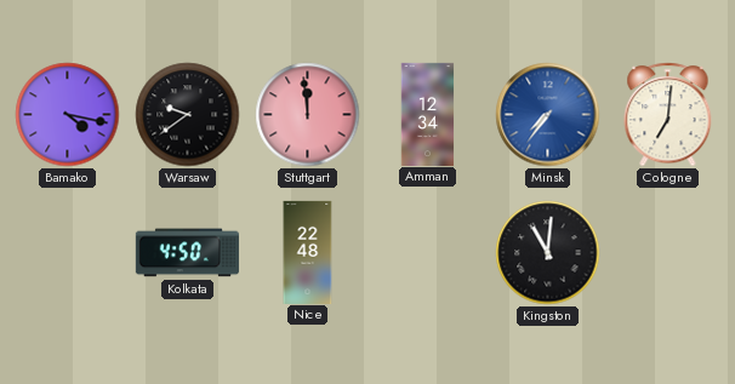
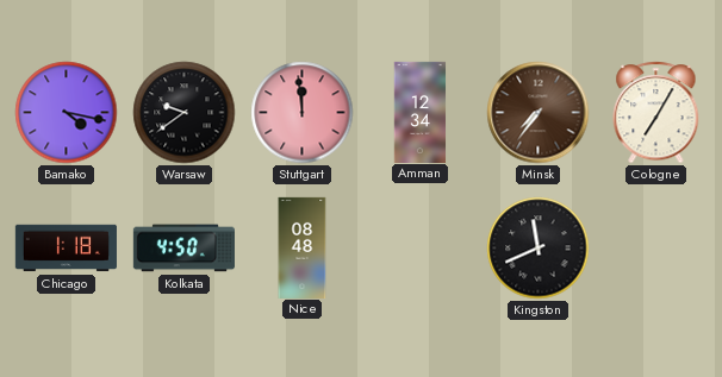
Minsk dial: blue -> brown (539, 113)
Cologne: 7:01 -> 7:05 (656, 113)
Chicago: none -> 1:18 (66, 249)
Nice: 22:48 -> 08:48 (303, 247)
Kingston: 11:01 -> 11:41 (539, 249)
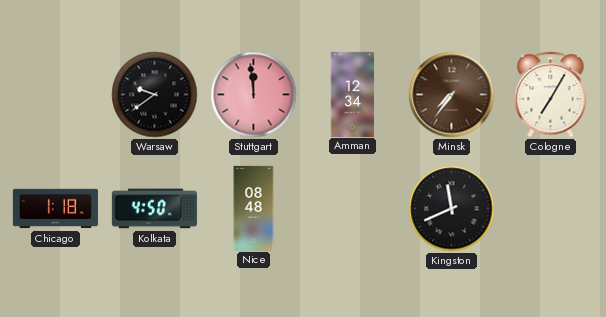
Bamako: 4:17 -> none (67, 113)
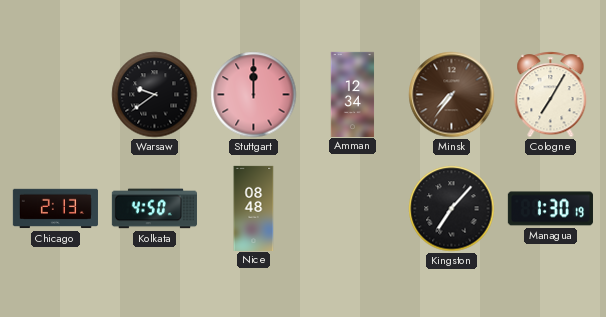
Stuttgart: 11:59 -> 12:00 (254, 95)
Chicago: 1:18 -> 2:13 (55, 209)
Kingston: 11:41 -> 7:07 (452, 209)
Managua: none -> 1:30 (550, 209)
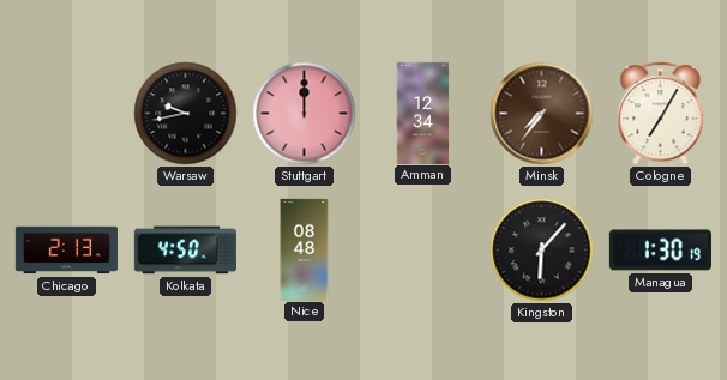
Warsaw: 9:39 -> 9:43 (186, 114)
Kingston: 7:07 -> 6:07 (542, 251)
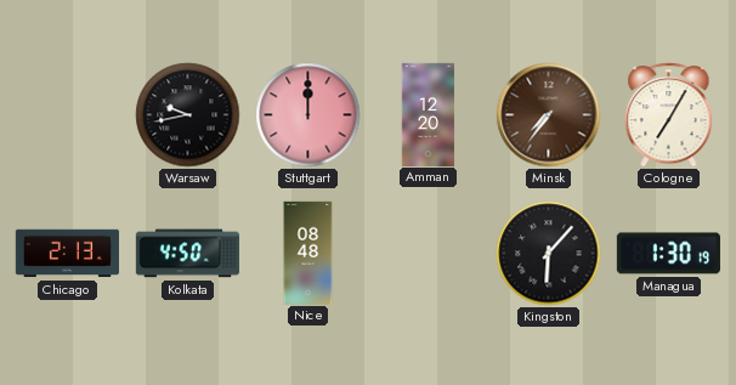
Amman: 12:34 -> 12:20 (429, 114)
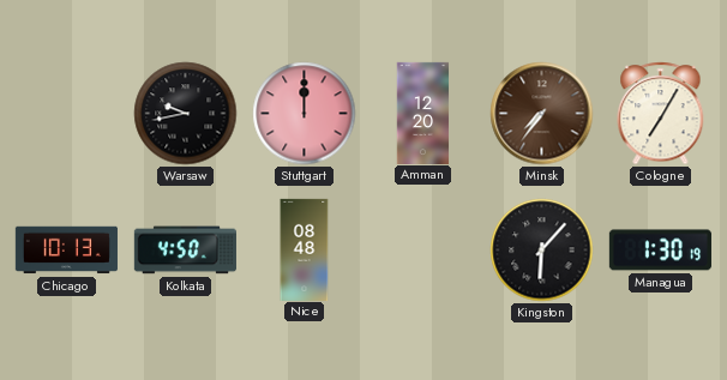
Chicago: 2:13 -> 10:13 (66, 251)
